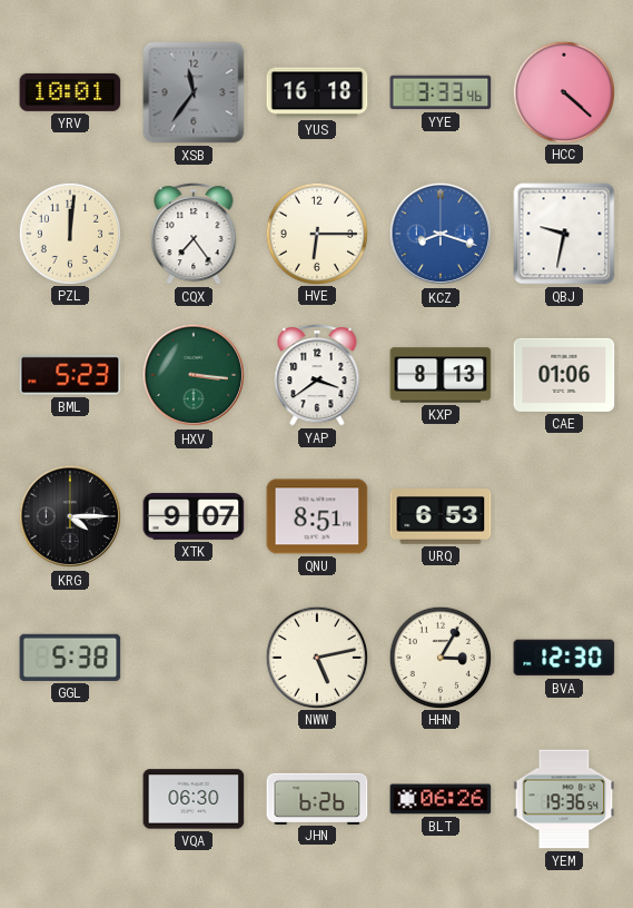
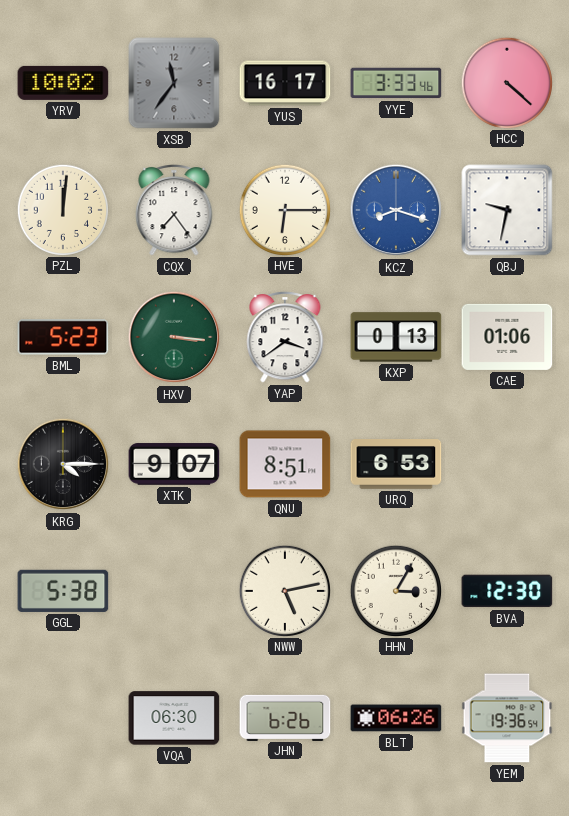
YRV: 10:01 -> 10:02 (63, 83)
YUS: 16:18 -> 16:17 (285, 83)
KXP: 8:13 -> 0:13 (396, 337)
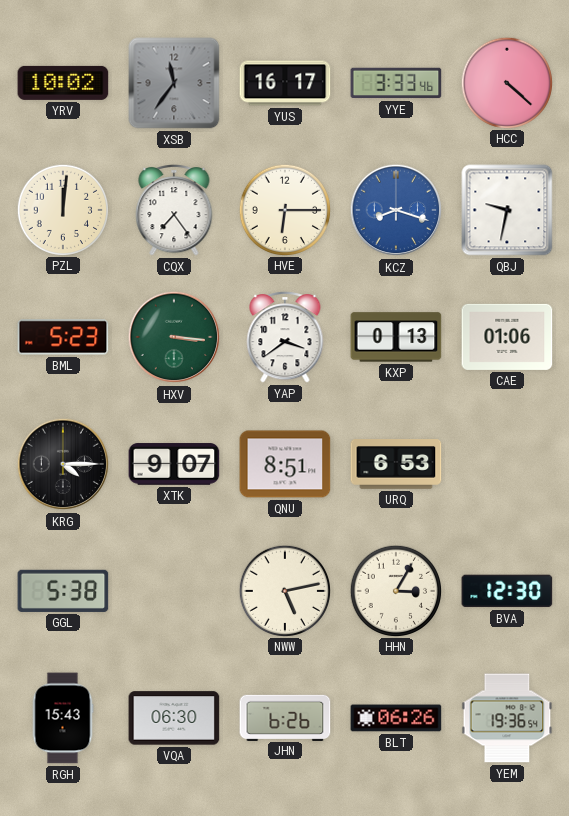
RGH: none -> 15:43 (63, 718)
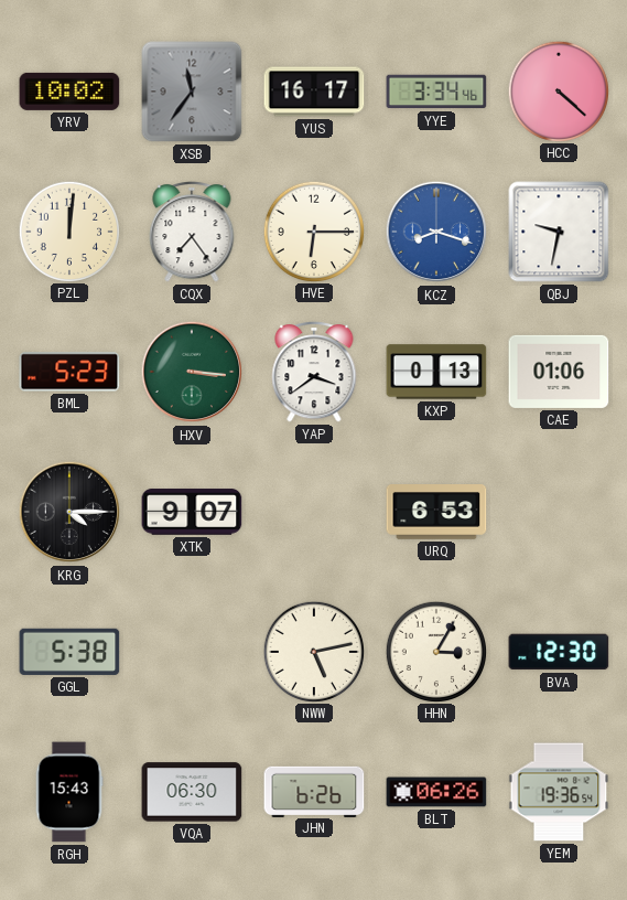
YYE: 3:33 -> 3:34 (436, 92)
QNU: 8:51 -> none (285, 464)
